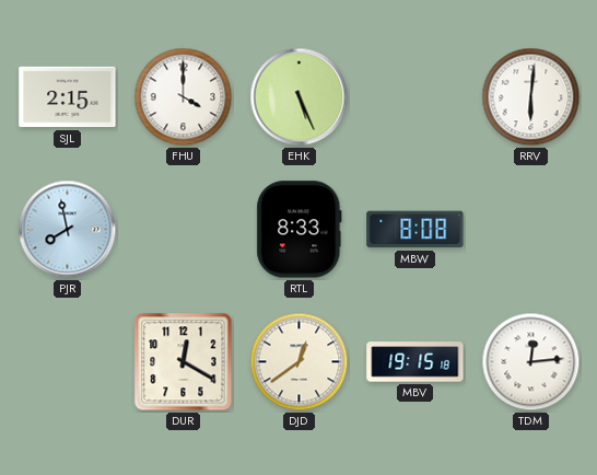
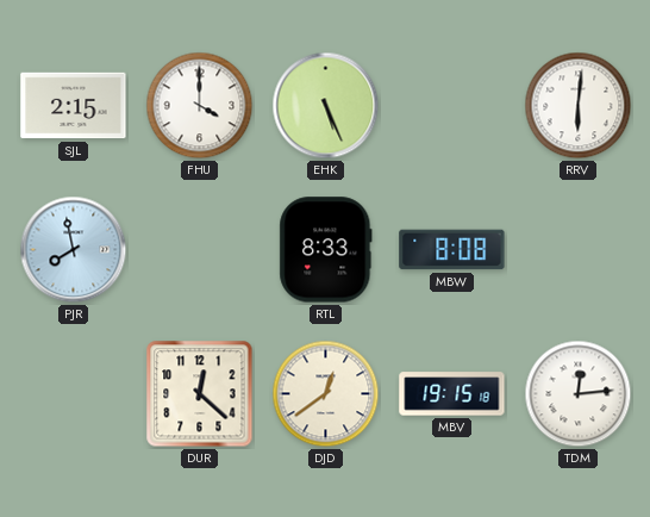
DUR: 12:20 -> 12:22 (200, 394)
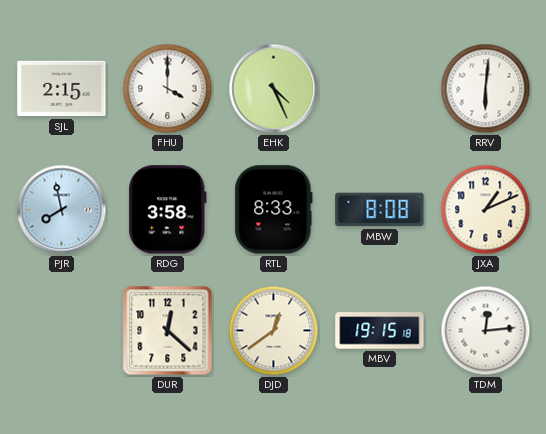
EHK: 5:26 -> 4:26 (274, 89)
RDG: none -> 3:58 (167, 210)
JXA: none -> 1:11 (486, 210)
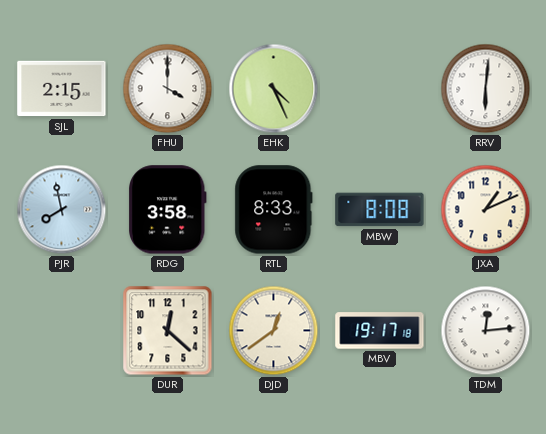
MBV: 19:15 -> 19:17 (380, 331)
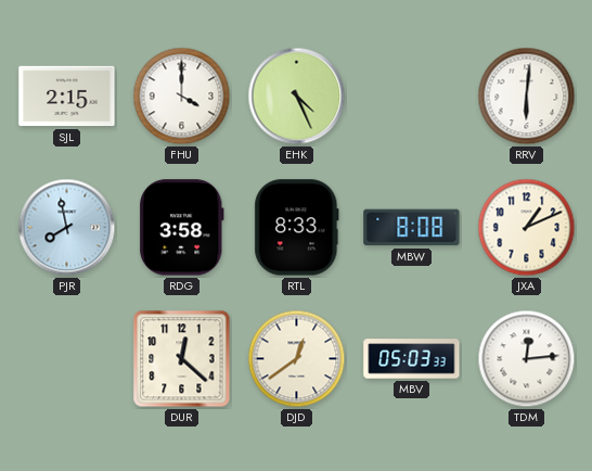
MBV: 19:17 -> 05:03 (412, 359)
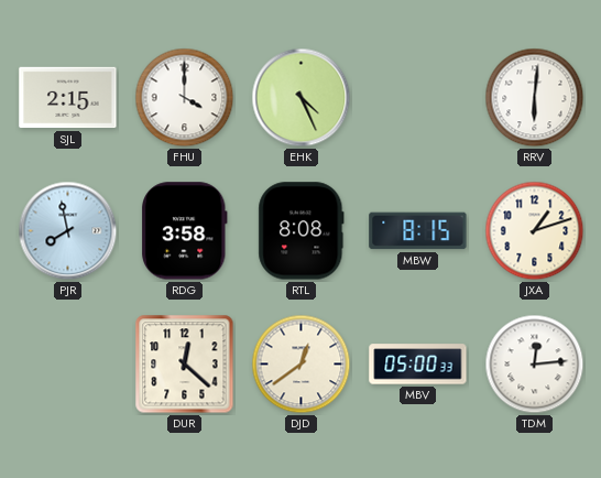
RTL: 8:33 -> 8:08 (302, 231)
MBW: 8:08 -> 8:15 (418, 231)
JXA: 1:11 -> 1:12 (535, 231)
MBV: 05:03 -> 05:00 (418, 365)
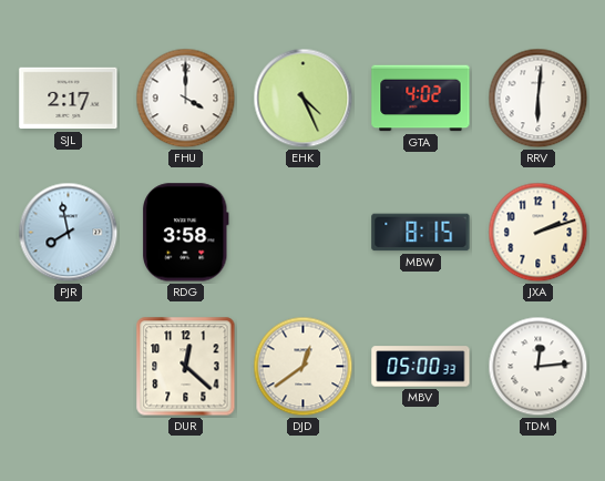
SJL: 2:15 -> 2:17 (69, 99)
GTA: none -> 4:02 (421, 99)
RTL: 8:08 -> none (302, 231)
JXA: 1:12 -> 2:12 (539, 233)
